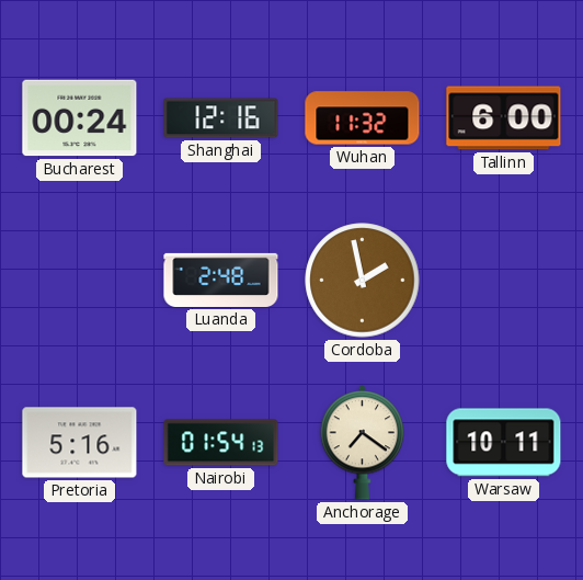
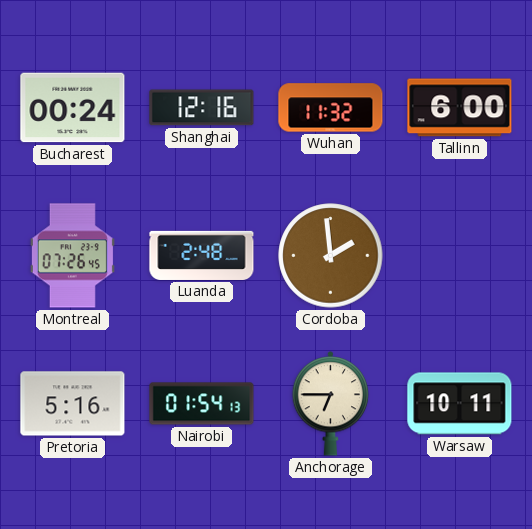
Montreal: none -> 07:26 (72, 256)
Cordoba: 1:58 -> 1:59 (331, 256)
Anchorage: 7:21 -> 6:45 (331, 404)
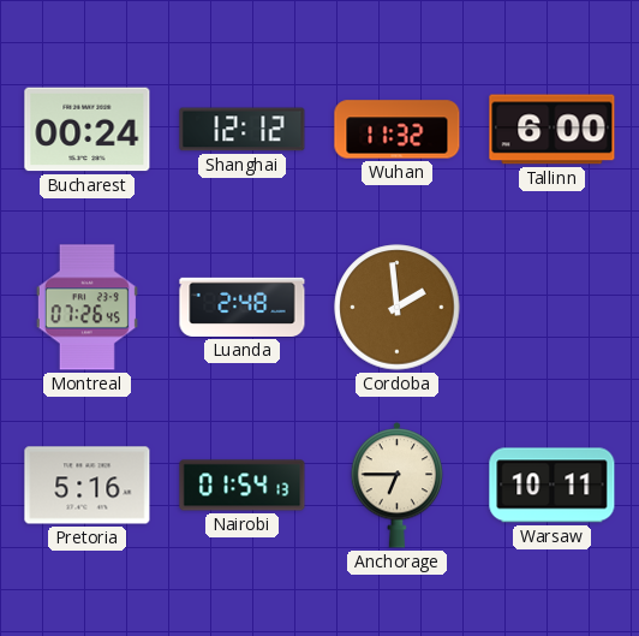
Shanghai: 12:16 -> 12:12 (243, 130)
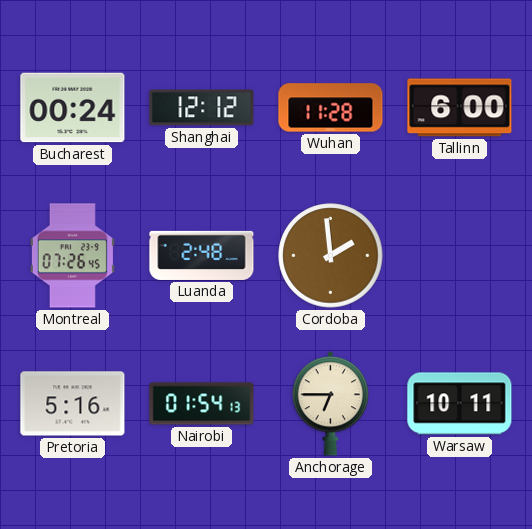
Wuhan: 11:32 -> 11:28 (331, 108)
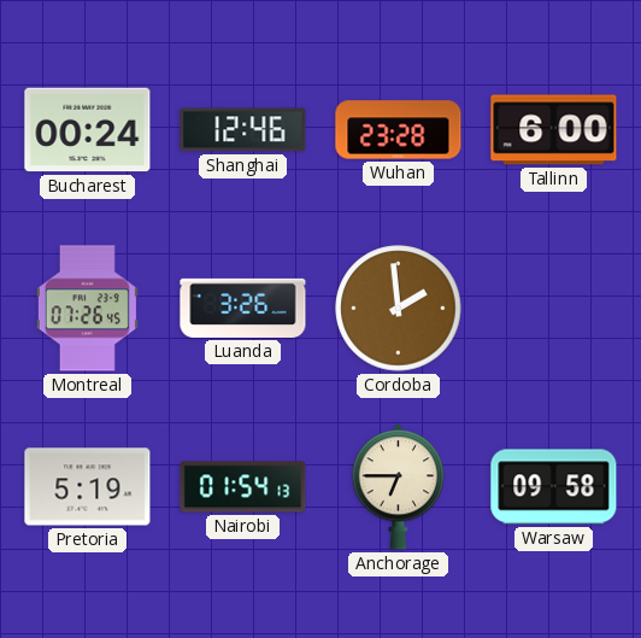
Shanghai: 12:12 -> 12:46 (243, 130)
Wuhan: 11:28 -> 23:28 (399, 130)
Luanda: 2:48 -> 3:26 (243, 308)
Pretoria: 5:16 -> 5:19 (88, 487)
Warsaw: 10:11 -> 09:58 (554, 487)
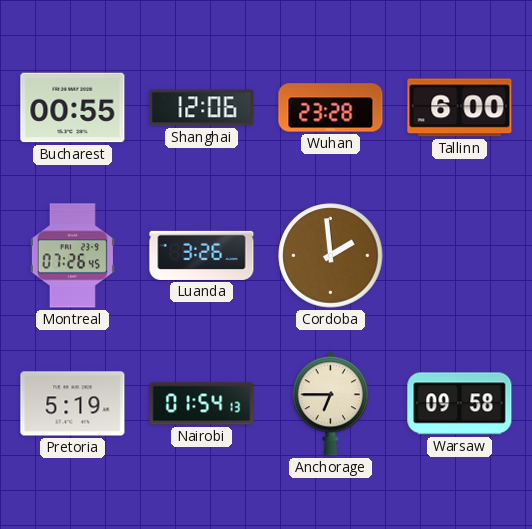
Bucharest: 00:24 -> 00:55 (73, 108)
Shanghai: 12:46 -> 12:06 (202, 108)
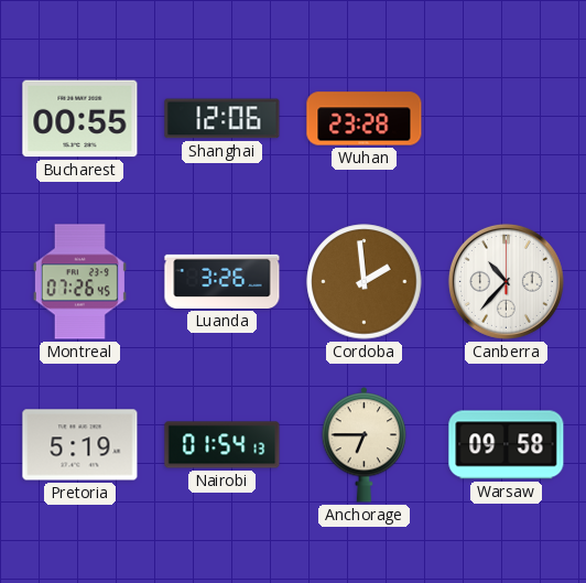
Tallinn: 6:00 -> none (460, 108)
Canberra: none -> 10:37 (506, 281)
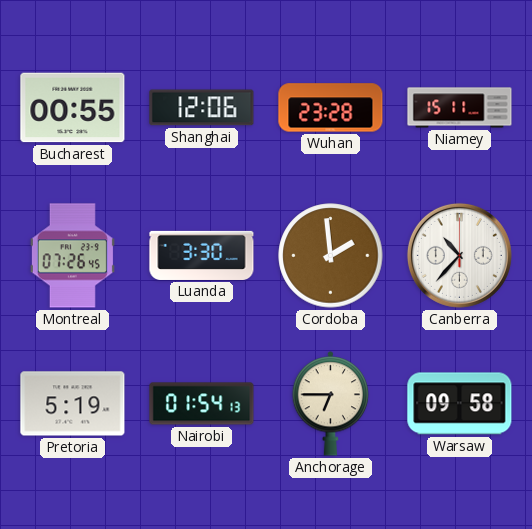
Niamey: none -> 15:11 (460, 108)
Luanda: 3:26 -> 3:30 (202, 255)
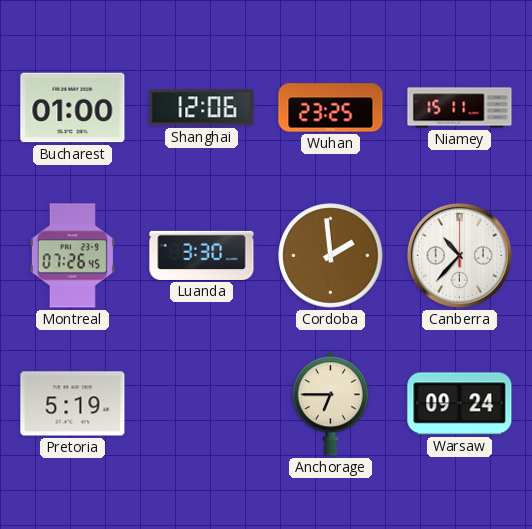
Bucharest: 00:55 -> 01:00 (73, 108)
Wuhan: 23:28 -> 23:25 (331, 108)
Nairobi: 01:54 -> none (202, 404)
Warsaw: 09:58 -> 09:24 (460, 404)
